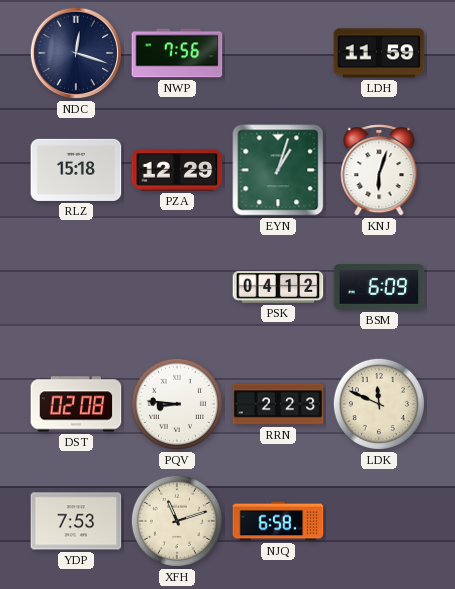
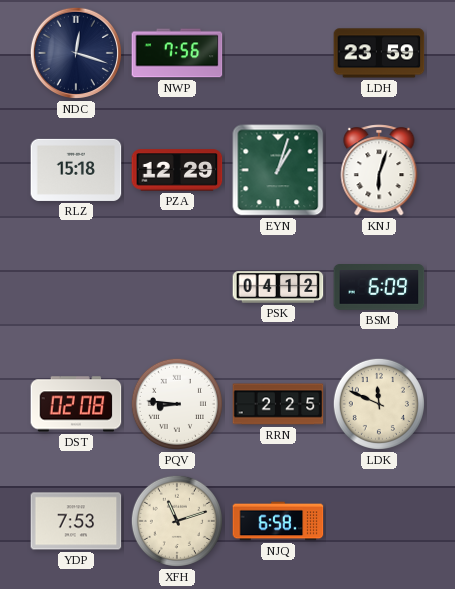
LDH: 11:59 -> 23:59 (379, 53)
RRN: 2:23 -> 2:25 (278, 404)
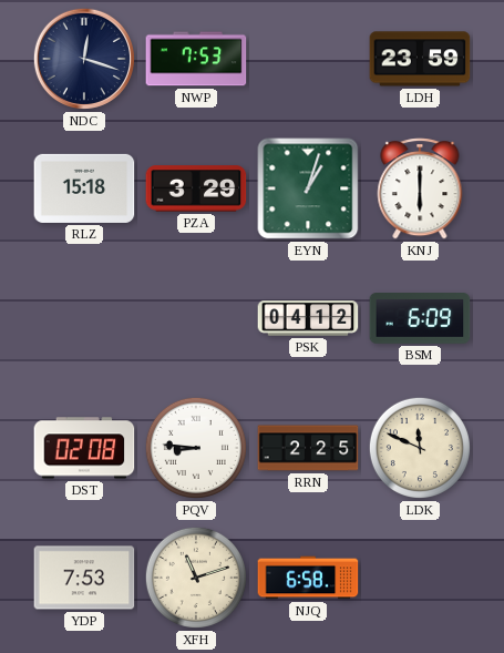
NWP: 7:56 -> 7:53 (196, 59)
PZA: 12:29 -> 3:29 (196, 188)
KNJ: 6:03 -> 6:00 (420, 188)
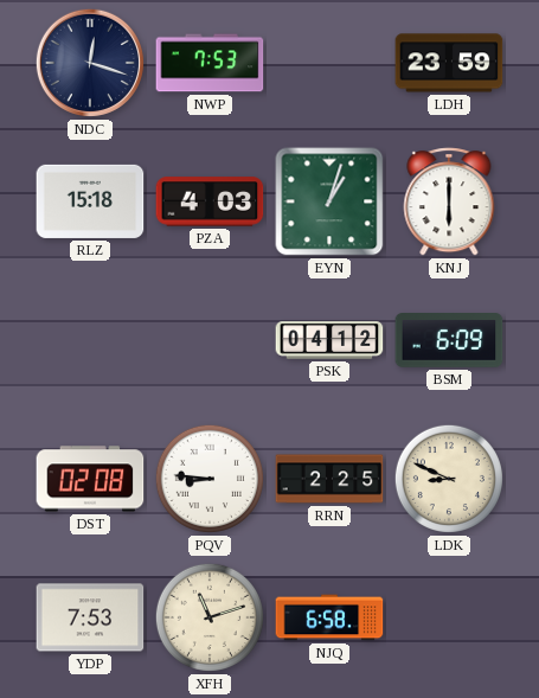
PZA: 3:29 -> 4:03 (210, 201)
LDK: 11:49 -> 8:49 (449, 479)
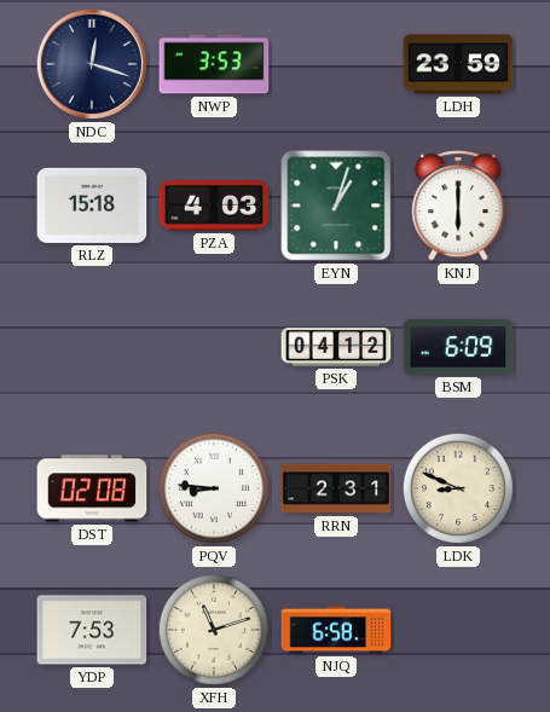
NWP: 7:53 -> 3:53 (214, 64)
RRN: 2:25 -> 2:31 (336, 488)
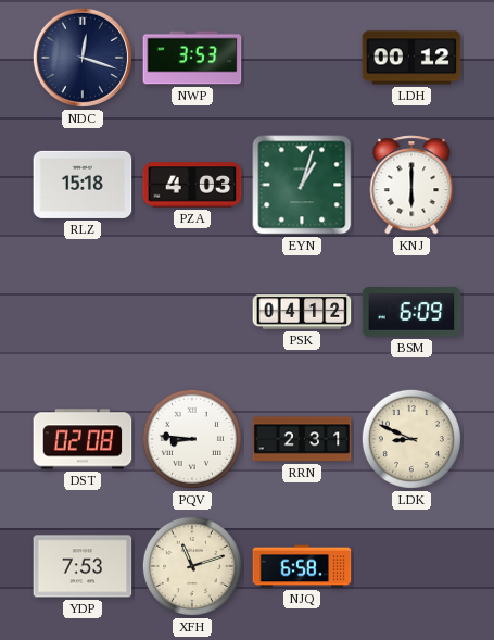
LDH: 23:59 -> 00:12 (411, 58)
